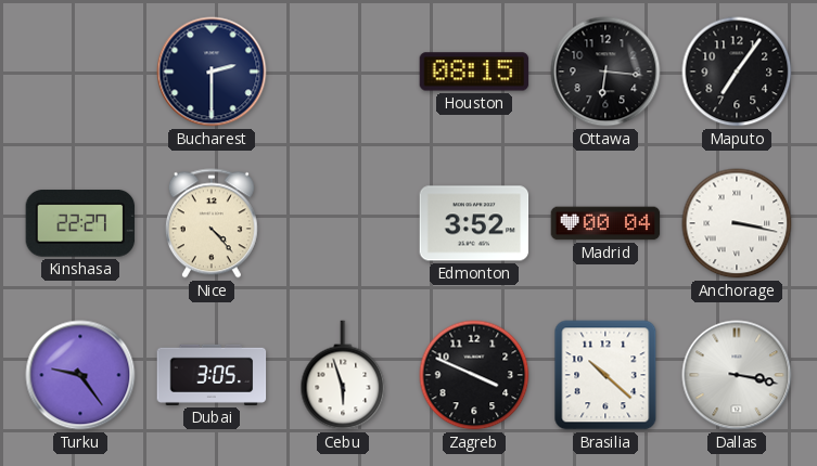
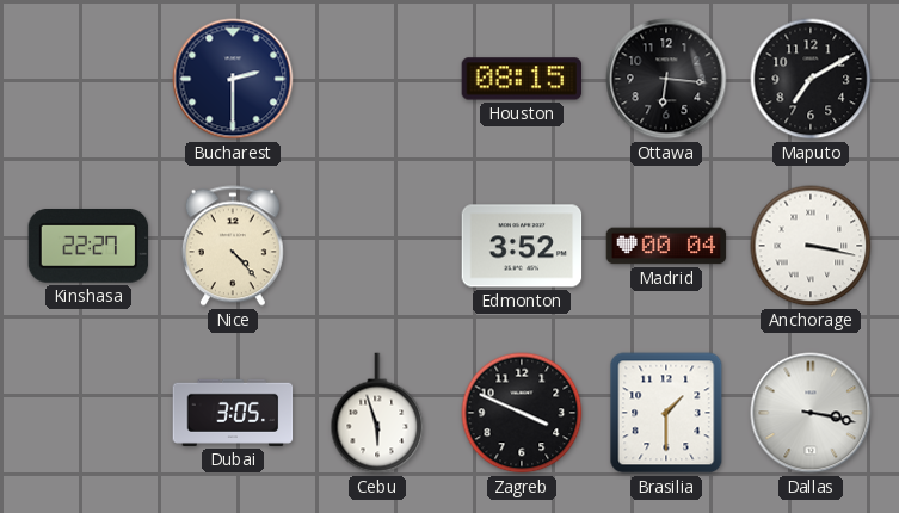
Maputo: 7:06 -> 7:10 (811, 79)
Turku: 9:24 -> none (80, 375)
Brasilia: 10:22 -> 1:30 (666, 413)
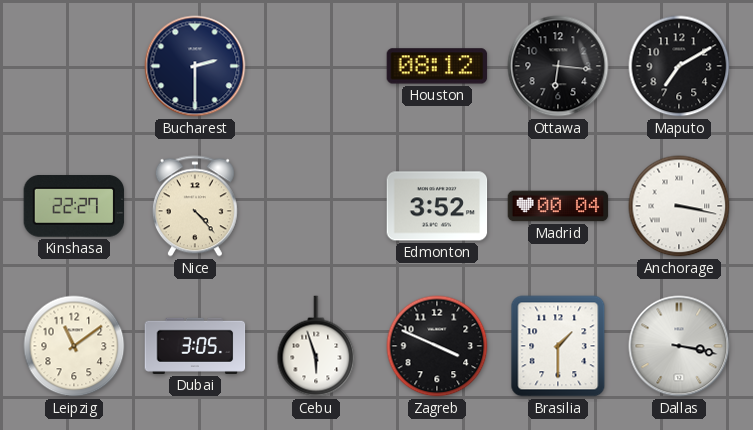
Houston: 08:15 -> 08:12 (437, 66)
Leipzig: none -> 11:09 (74, 346)
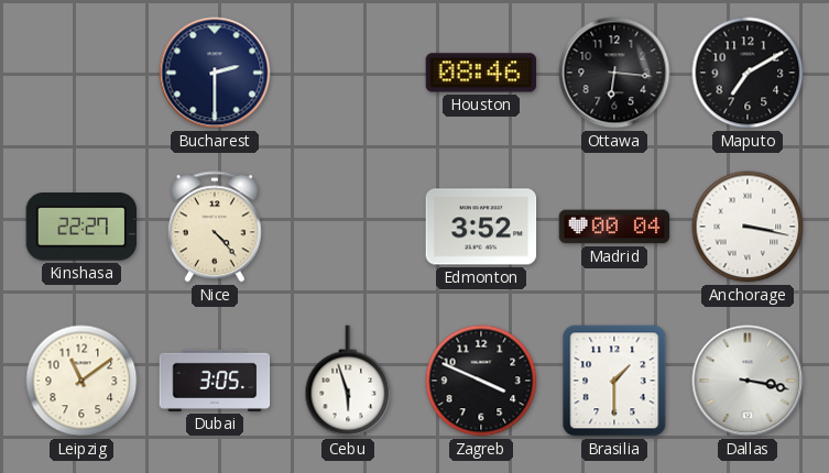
Houston: 08:12 -> 08:46 (481, 73)
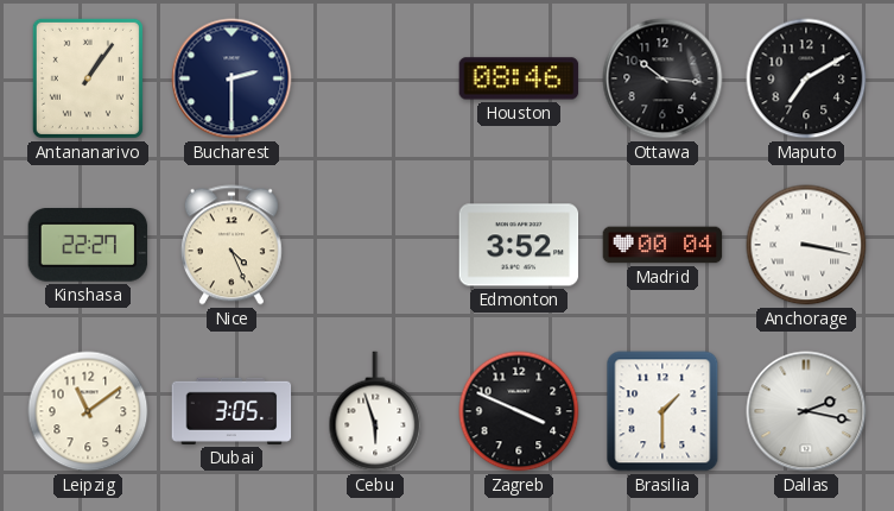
Antananarivo: none -> 1:06 (88, 78)
Ottawa: 6:16 -> 10:16 (662, 78)
Nice: 4:23 -> 4:26 (232, 245)
Dallas: 3:17 -> 2:17 (806, 411)
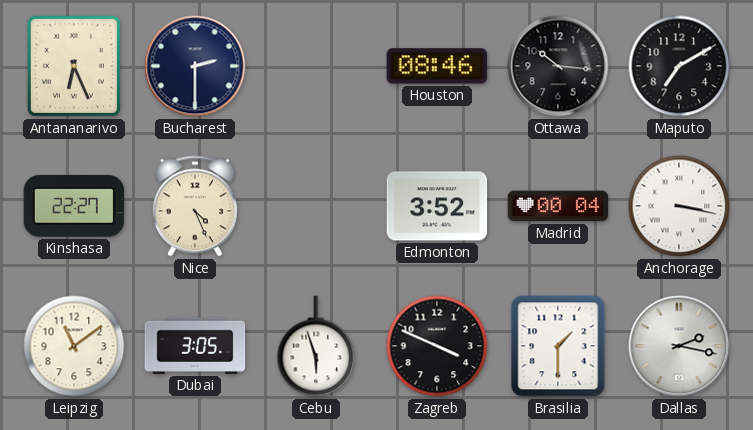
Antananarivo: 1:06 -> 6:26 (74, 66)
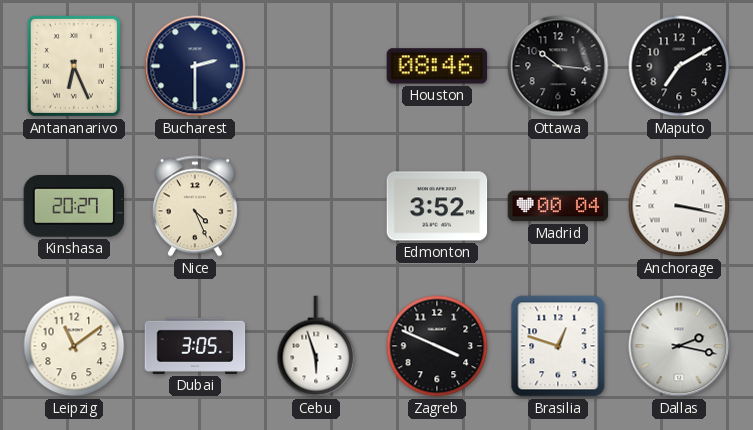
Kinshasa: 22:27 -> 20:27 (74, 207)
Brasilia: 1:30 -> 12:48 (558, 346)
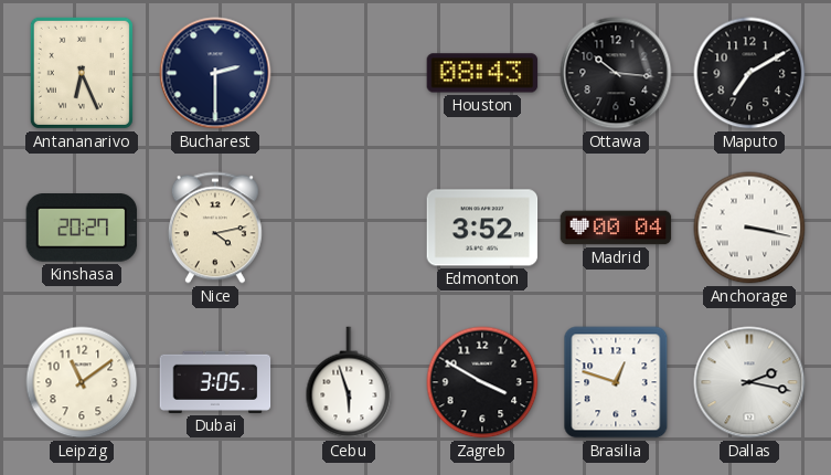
Houston: 08:46 -> 08:43 (482, 73)
Nice: 4:26 -> 4:13 (215, 228)
Zagreb: 3:49 -> 3:50 (482, 382)
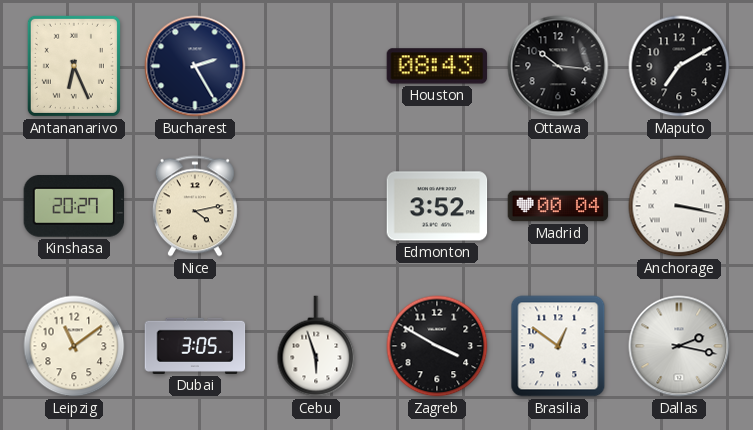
Bucharest: 2:30 -> 2:25 (195, 66)
Brasilia: 12:48 -> 12:51 (558, 346)
